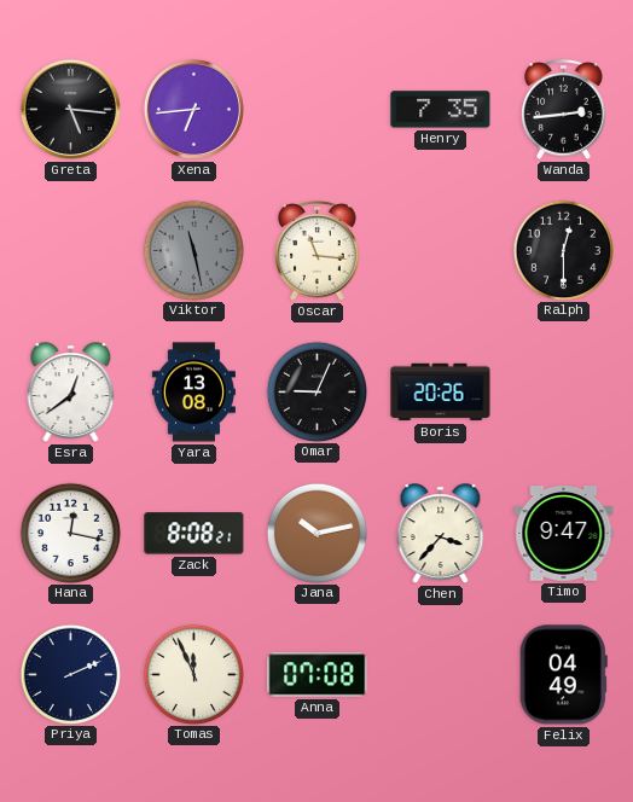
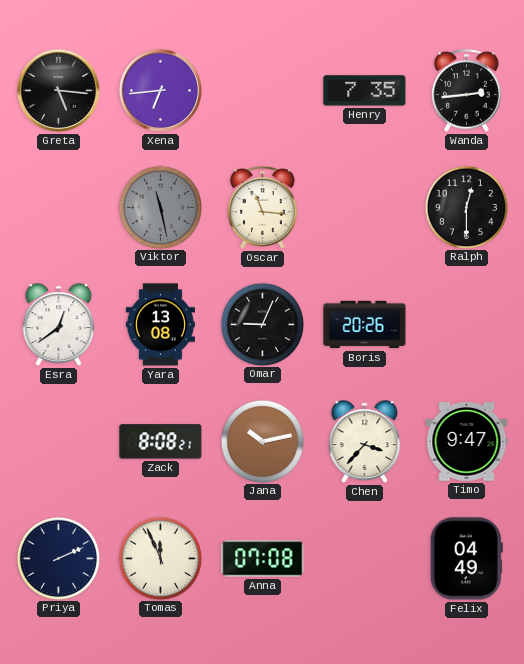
Hana: 12:17 -> none (70, 533)
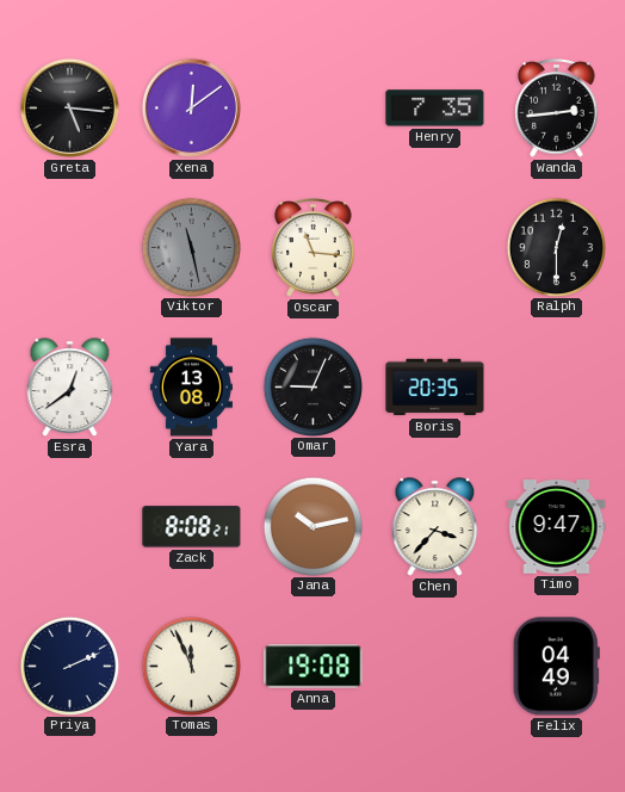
Xena: 6:44 -> 12:09 (191, 107)
Boris: 20:26 -> 20:35 (435, 388)
Anna: 07:08 -> 19:08 (314, 667)
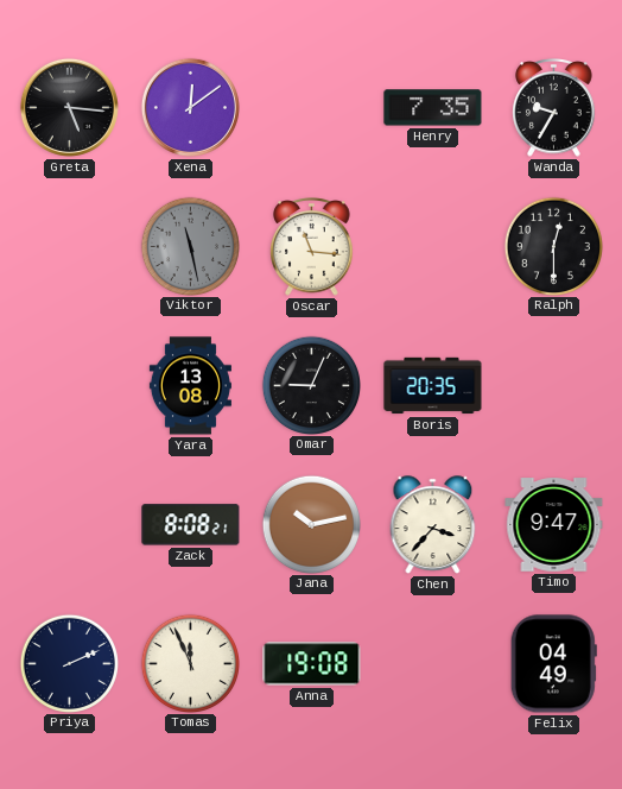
Wanda: 2:44 -> 9:35 (554, 108)
Esra: 12:39 -> none (70, 388)
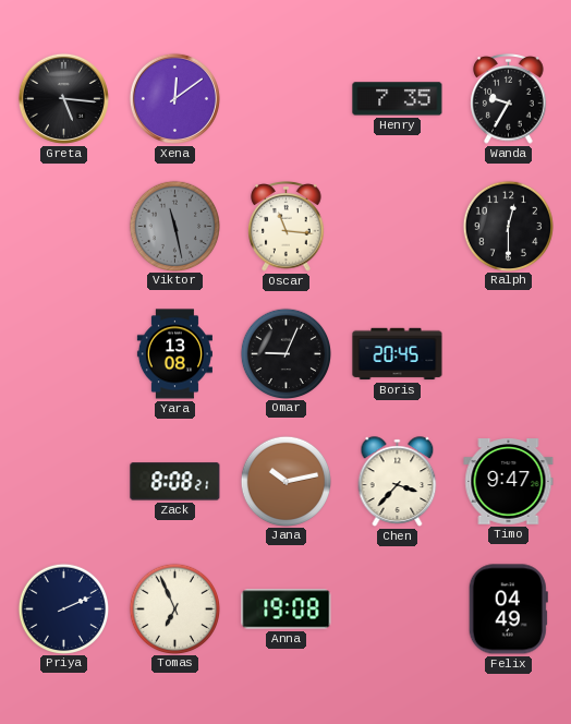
Boris: 20:35 -> 20:45 (398, 354)
Tomas: 11:56 -> 6:56 (174, 608)
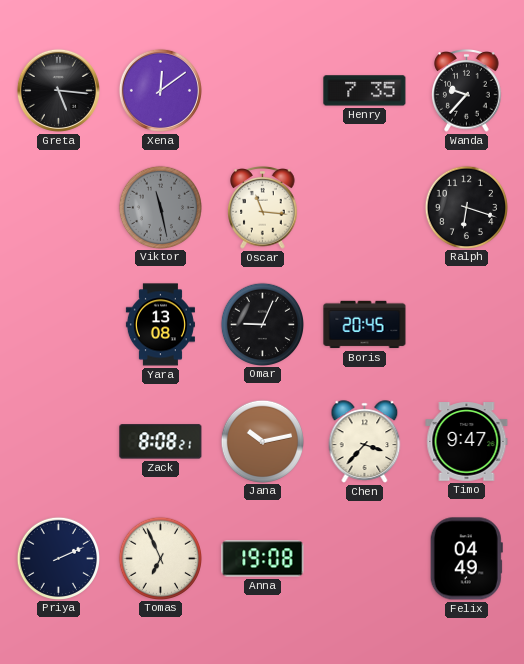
Wanda: 9:35 -> 9:37 (467, 91)
Ralph: 12:30 -> 6:18 (466, 207)
